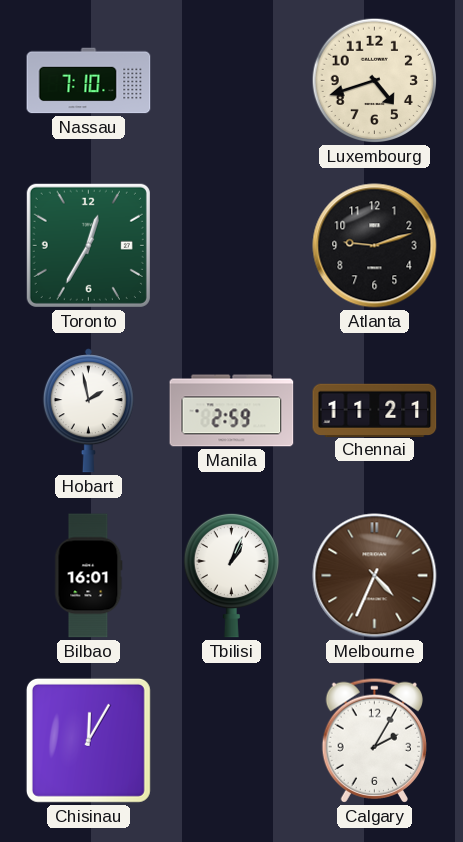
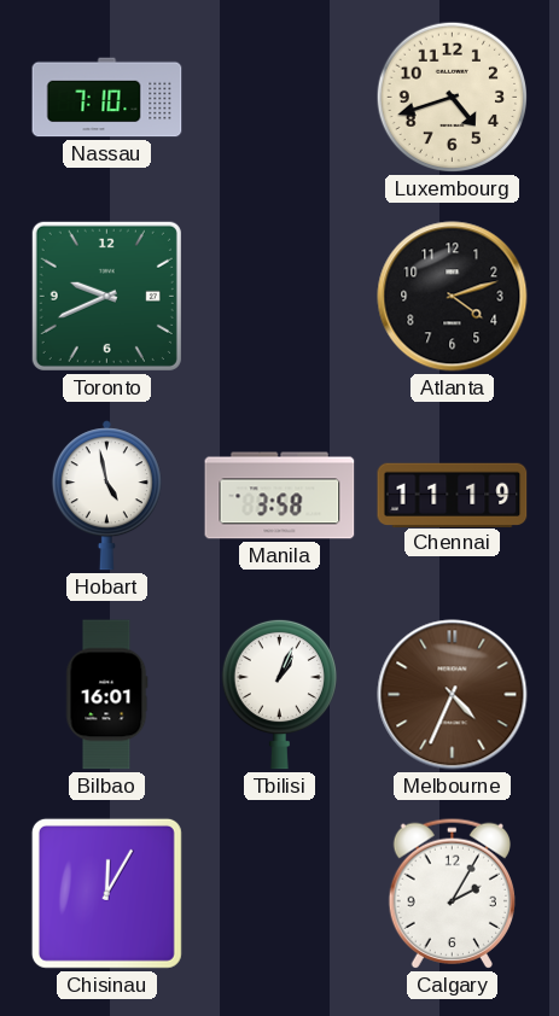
Toronto: 12:35 -> 9:41 (106, 296)
Atlanta: 9:12 -> 4:12 (453, 297)
Hobart: 1:58 -> 4:58 (106, 496)
Manila: 2:59 -> 3:58 (280, 496)
Chennai: 11:21 -> 11:19 (453, 495)
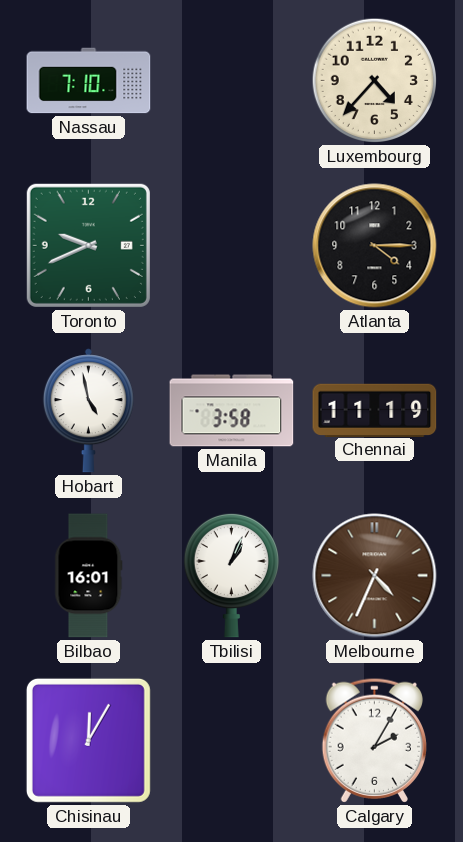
Luxembourg: 4:42 -> 4:37 (375, 81)
Atlanta: 4:12 -> 4:15 (375, 246)
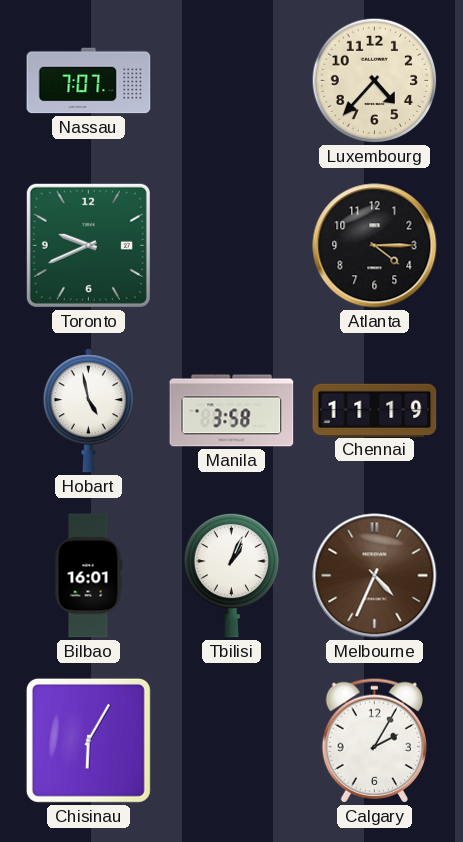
Nassau: 7:10 -> 7:07 (89, 81)
Chisinau: 12:05 -> 6:05 (88, 740)
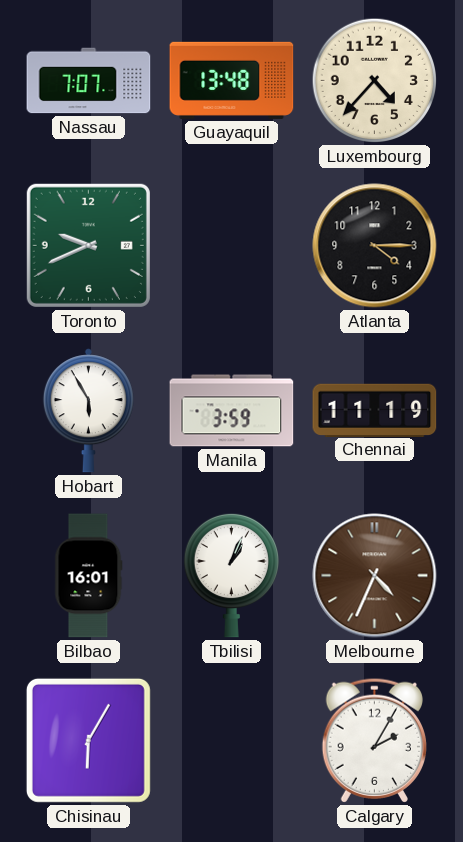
Guayaquil: none -> 13:48 (232, 80)
Hobart: 4:58 -> 5:55 (88, 411)
Manila: 3:58 -> 3:59 (232, 411)
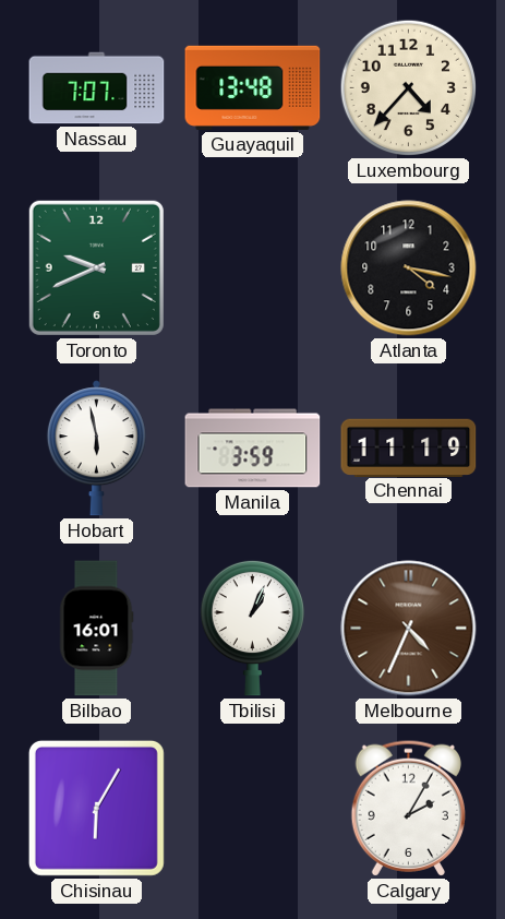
Atlanta: 4:15 -> 4:17 (409, 268)
Hobart: 5:55 -> 5:58 (96, 449)
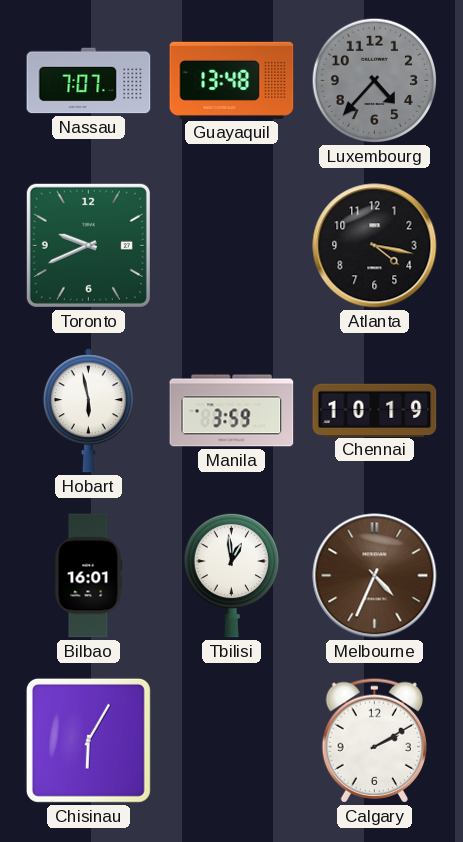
Luxembourg dial: cream -> grey (375, 81)
Chennai: 11:19 -> 10:19 (375, 410)
Tbilisi: 1:04 -> 12:59 (231, 575)
Calgary: 2:05 -> 2:10 (374, 740)
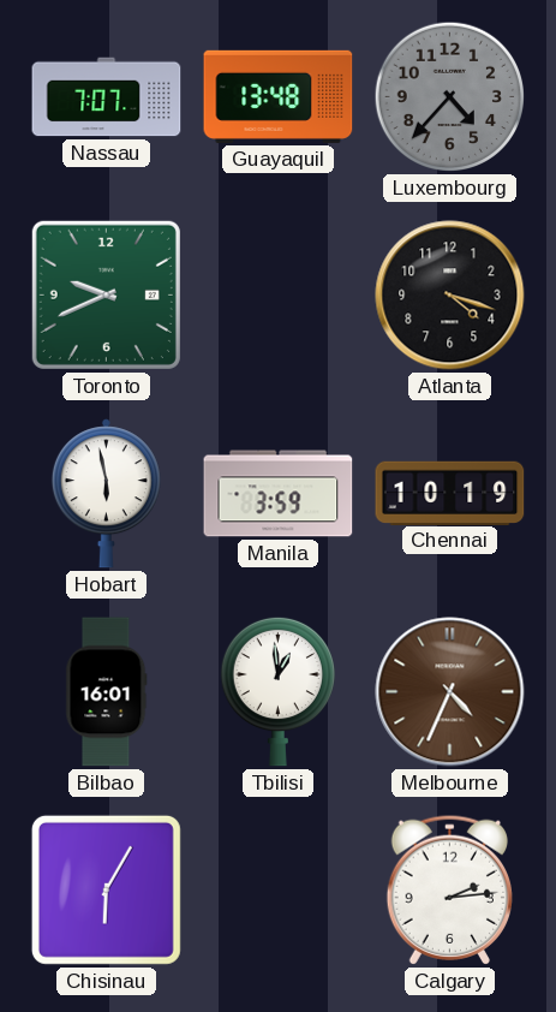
Atlanta: 4:17 -> 4:18 (450, 296)
Calgary: 2:10 -> 2:14 (449, 889)
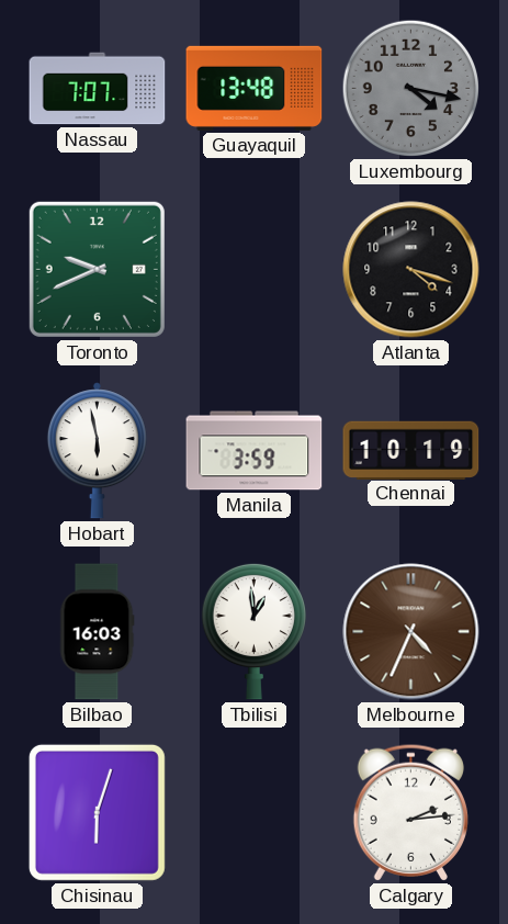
Luxembourg: 4:37 -> 4:17 (411, 89)
Bilbao: 16:01 -> 16:03 (98, 632)
Chisinau: 6:05 -> 6:03 (97, 812)
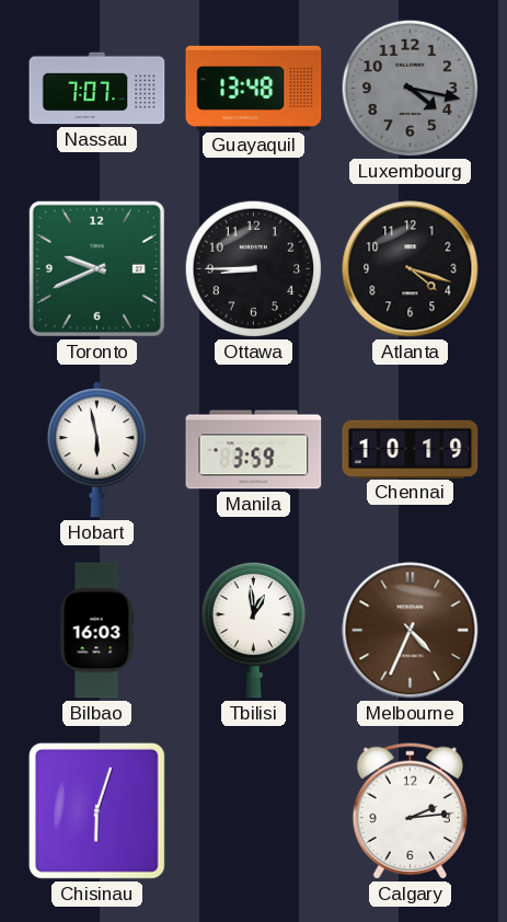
Ottawa: none -> 8:45 (254, 269)
